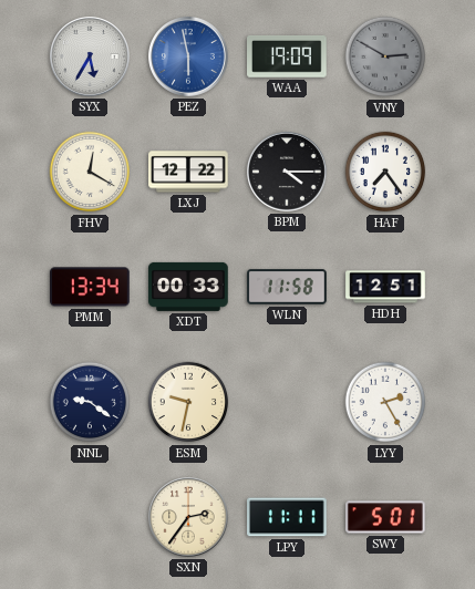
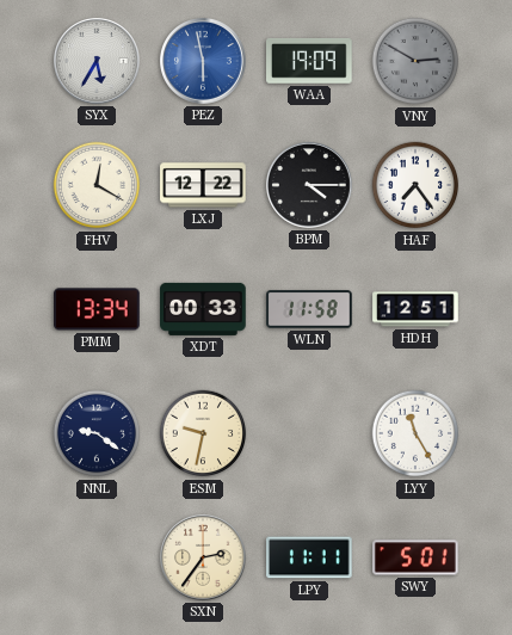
LYY: 2:25 -> 11:25 (415, 433)
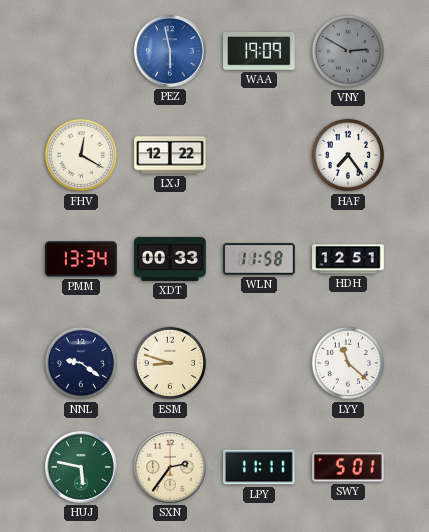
SYX: 5:35 -> none (98, 62)
BPM: 4:15 -> none (310, 186)
ESM: 9:32 -> 8:48 (170, 363)
LYY: 11:25 -> 11:22 (348, 363)
HUJ: none -> 5:47 (82, 468)
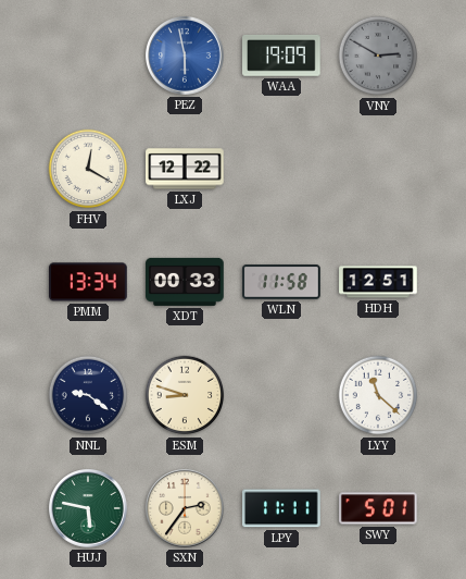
HAF: 7:24 -> none (348, 155)
